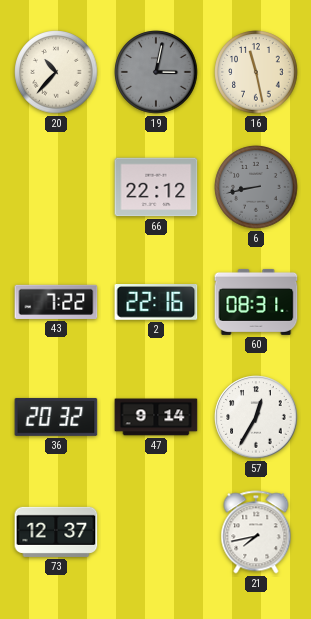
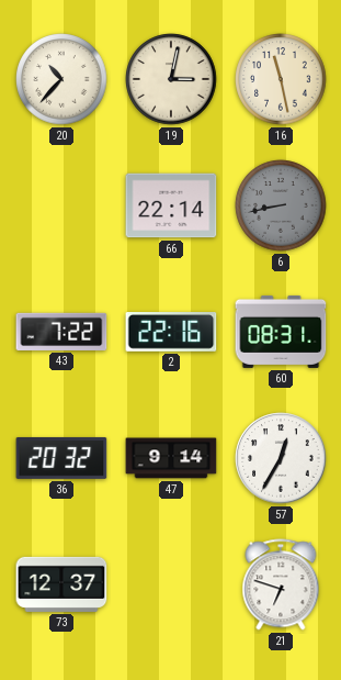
19 dial: grey -> cream (171, 79)
66: 22:12 -> 22:14 (171, 205)
21: 7:43 -> 6:48 (281, 584)
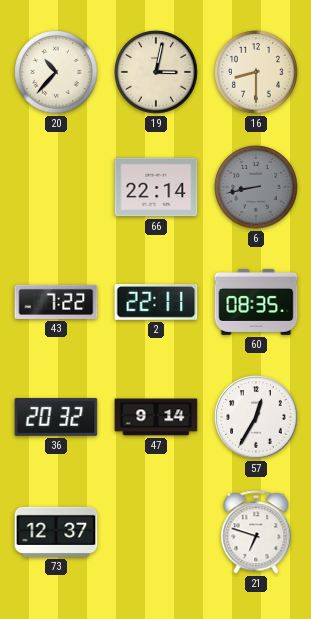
16: 11:28 -> 8:30 (256, 72)
2: 22:16 -> 22:11 (156, 303)
60: 08:31 -> 08:35 (256, 302)
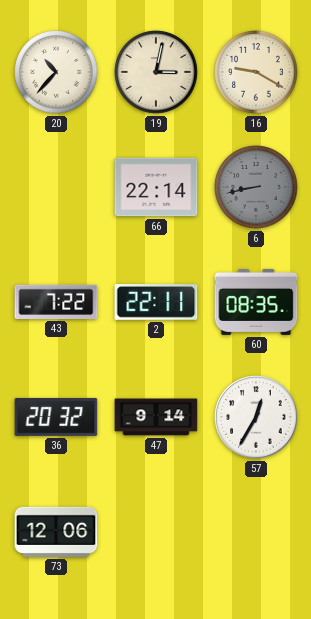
16: 8:30 -> 9:20 (256, 72)
73: 12:37 -> 12:06 (56, 532)
21: 6:48 -> none (256, 532)
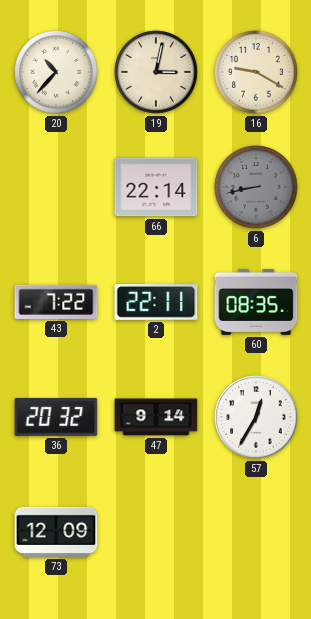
73: 12:06 -> 12:09 (56, 532)
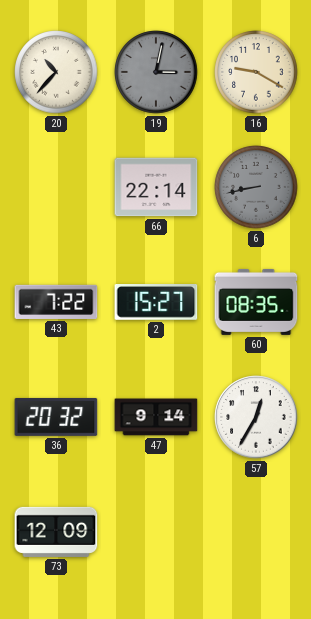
19 dial: cream -> grey (156, 72)
2: 22:11 -> 15:27 (156, 303)
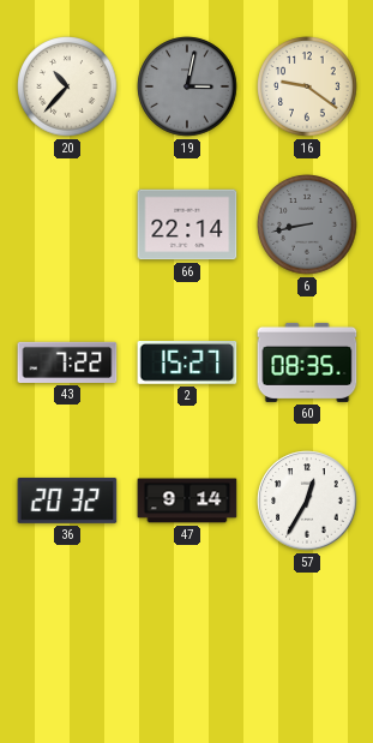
16: 9:20 -> 9:21 (307, 86)
73: 12:09 -> none (56, 532)
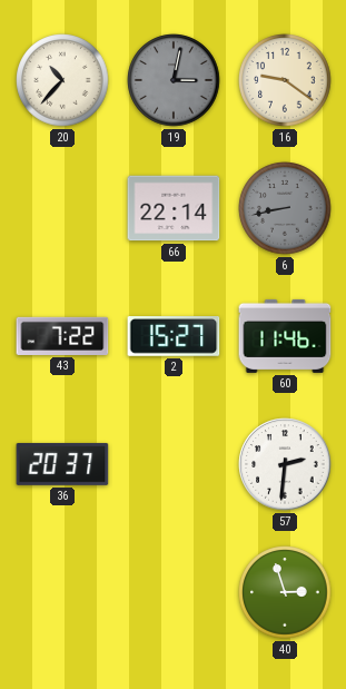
60: 08:35 -> 11:46 (285, 336)
36: 20:32 -> 20:37 (62, 464)
47: 9:14 -> none (187, 501)
57: 12:35 -> 2:31 (285, 464)
40: none -> 2:57 (285, 592)
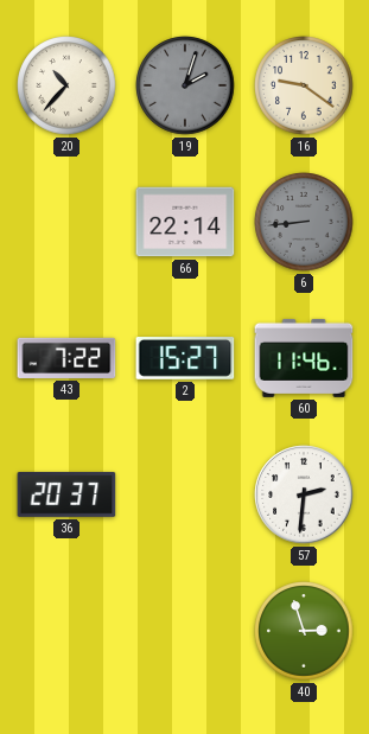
19: 3:02 -> 2:03 (185, 85)
6: 8:43 -> 8:44 (304, 222)
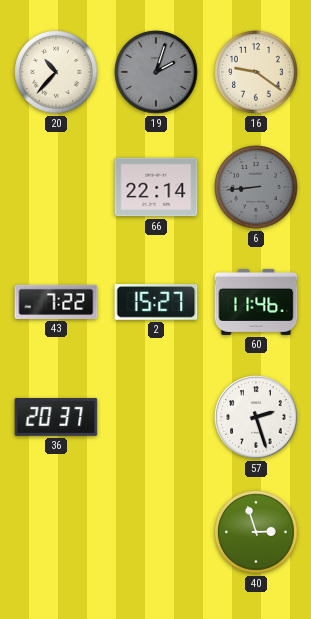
57: 2:31 -> 2:27 (256, 417)
